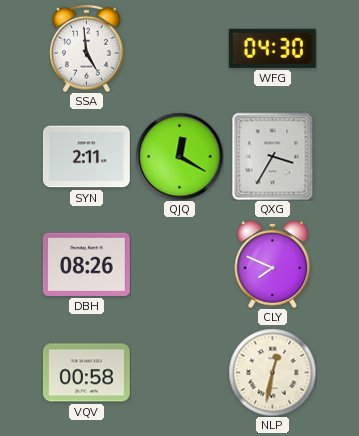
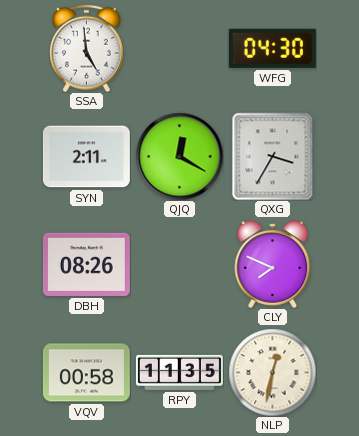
RPY: none -> 11:35 (179, 372)
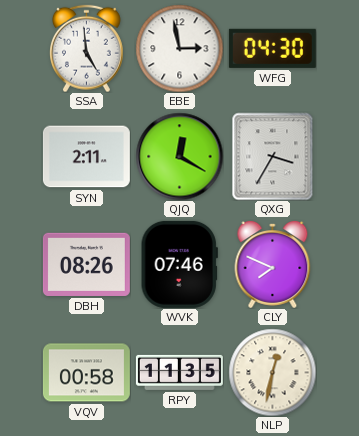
EBE: none -> 2:58 (179, 48)
WVK: none -> 07:46 (179, 264)
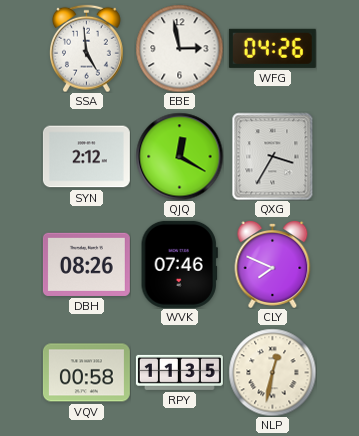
WFG: 04:30 -> 04:26 (272, 48)
SYN: 2:11 -> 2:12 (86, 157)
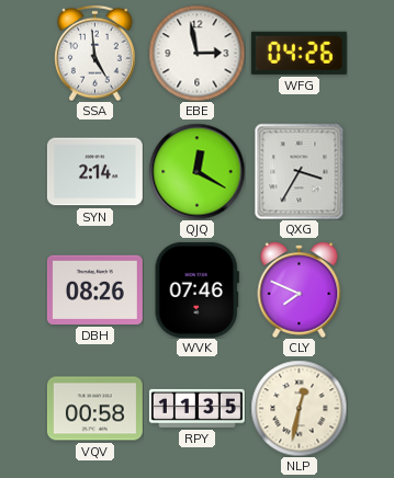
SYN: 2:12 -> 2:14 (94, 172)
